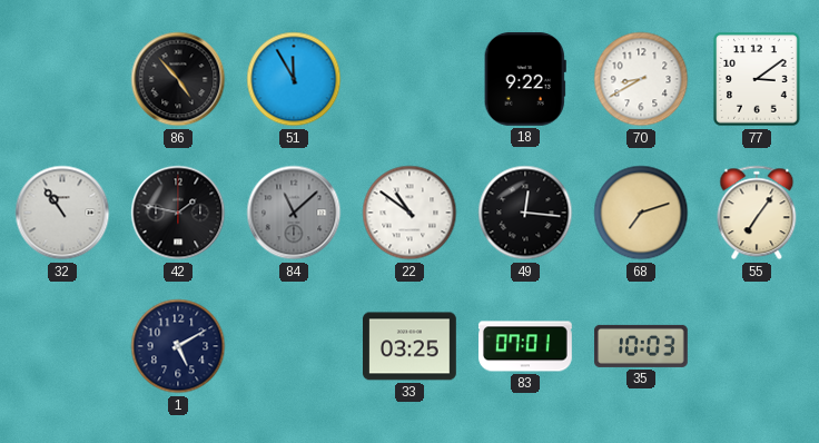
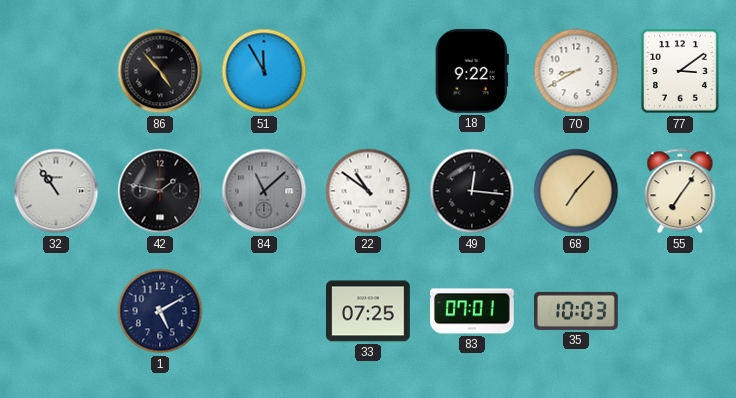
68: 7:12 -> 7:07 (576, 191)
33: 03:25 -> 07:25 (369, 311)
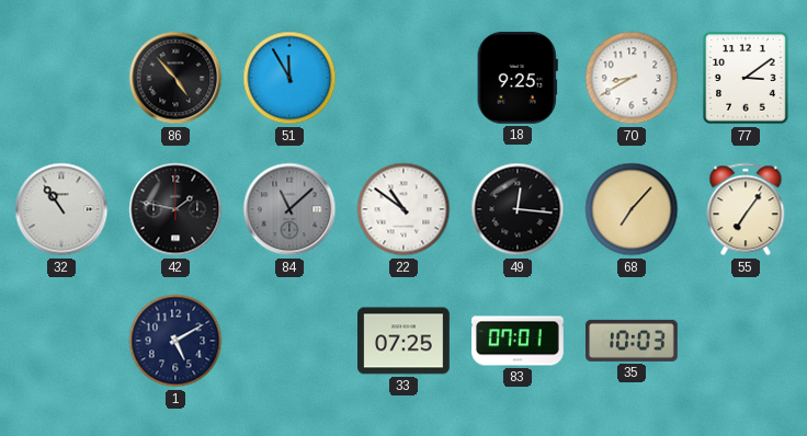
18: 9:22 -> 9:25 (518, 78)
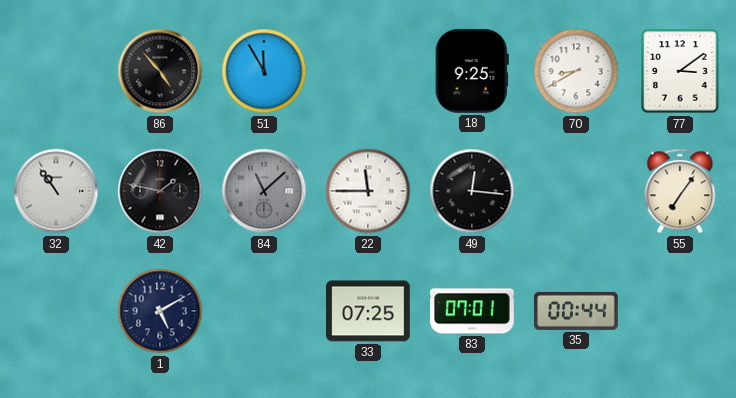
22: 10:51 -> 11:45 (368, 191)
68: 7:07 -> none (632, 209)
35: 10:03 -> 00:44 (577, 311)
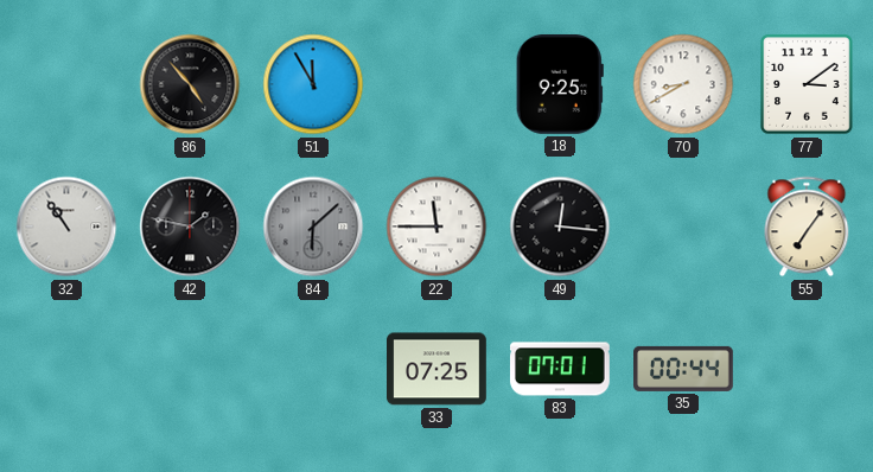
84: 11:08 -> 6:08 (313, 227)
1: 5:10 -> none (160, 311)
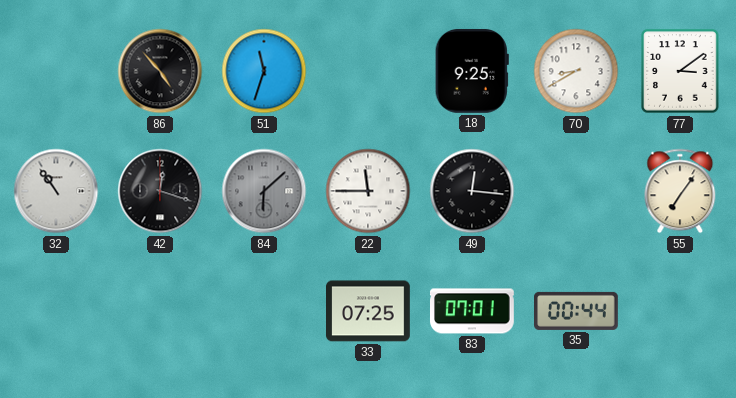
51: 11:55 -> 11:33 (264, 71)
42: 1:47 -> 12:18 (160, 191)
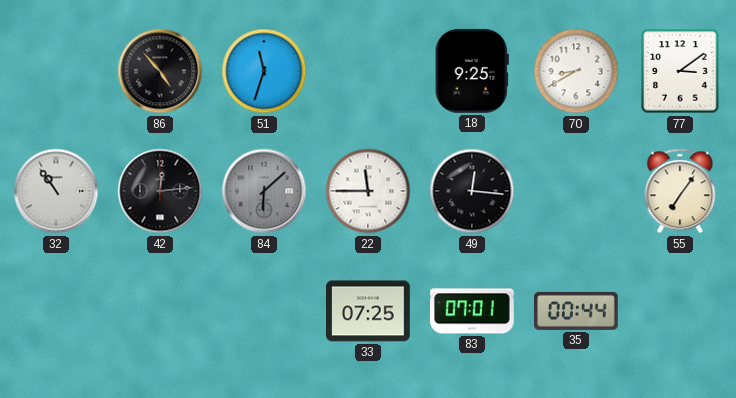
42: 12:18 -> 12:14 (160, 191)
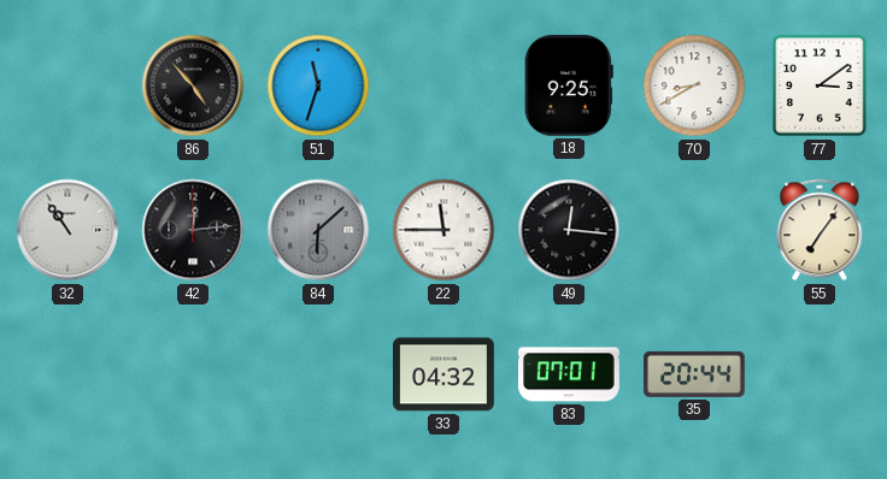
33: 07:25 -> 04:32 (445, 374)
35: 00:44 -> 20:44 (695, 374)
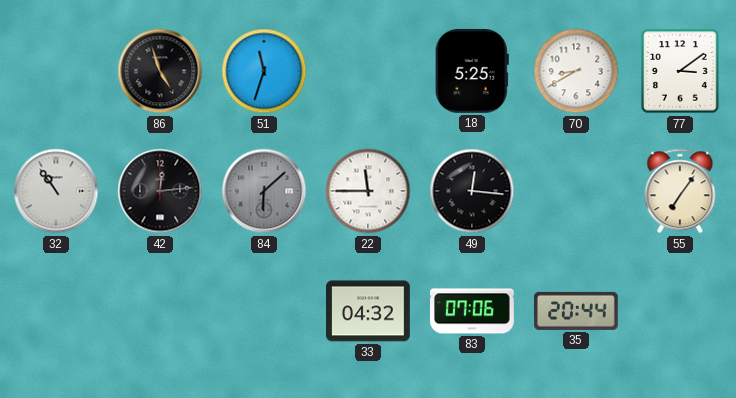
86: 4:53 -> 4:57 (160, 71)
18: 9:25 -> 5:25 (472, 71)
83: 07:01 -> 07:06 (473, 311)
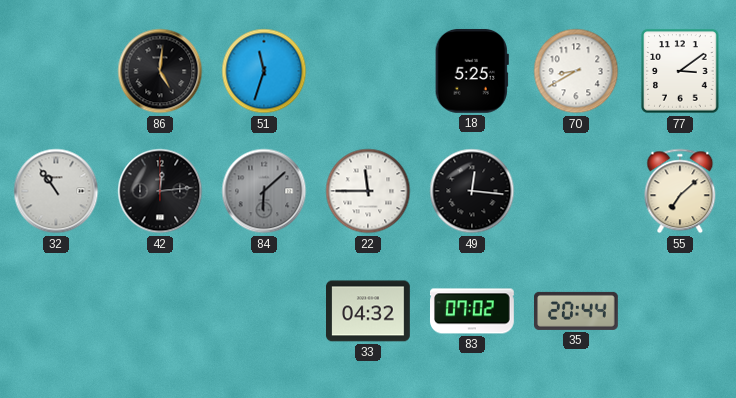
86: 4:57 -> 5:01 (160, 71)
55: 7:06 -> 7:08 (680, 191)
83: 07:06 -> 07:02 (473, 311)
